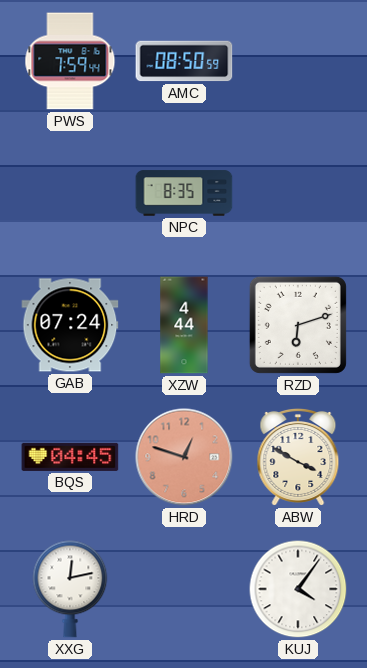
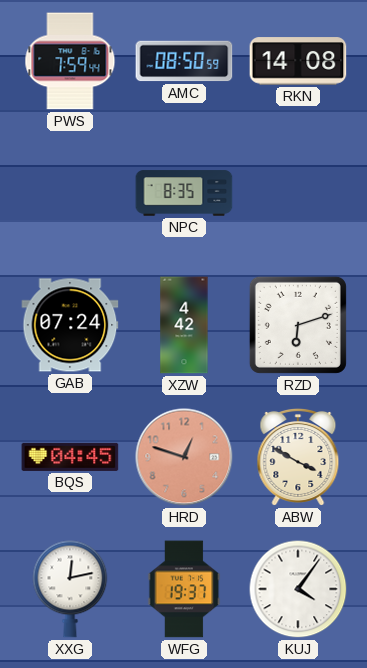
RKN: none -> 14:08 (298, 61)
XZW: 4:44 -> 4:42 (184, 325)
WFG: none -> 19:37 (184, 589)
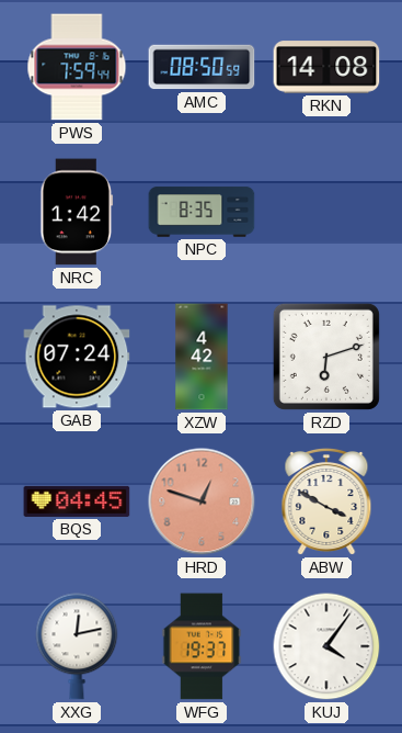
NRC: none -> 1:42 (77, 212)
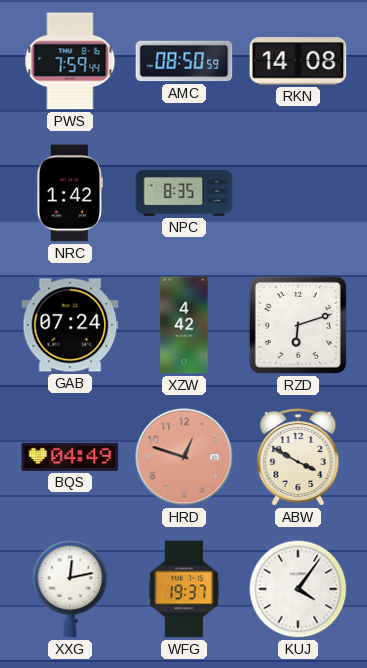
BQS: 04:45 -> 04:49 (70, 457)
